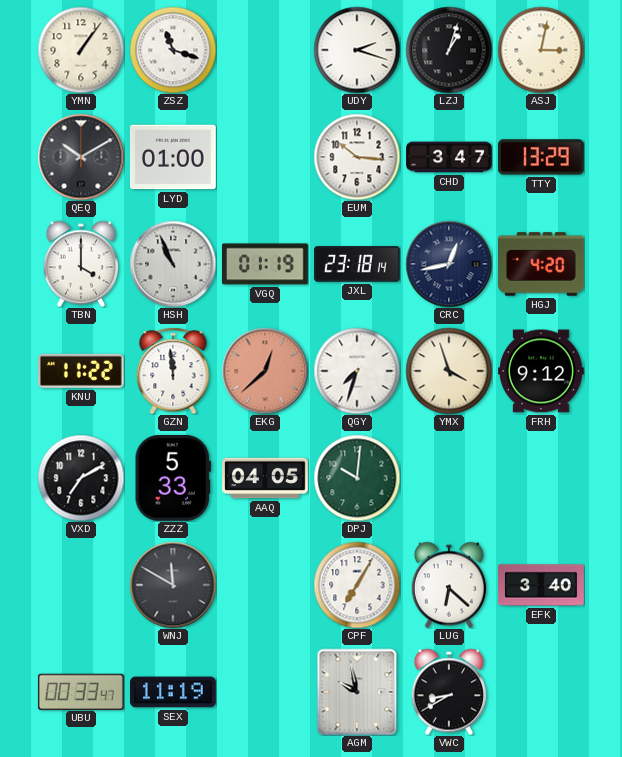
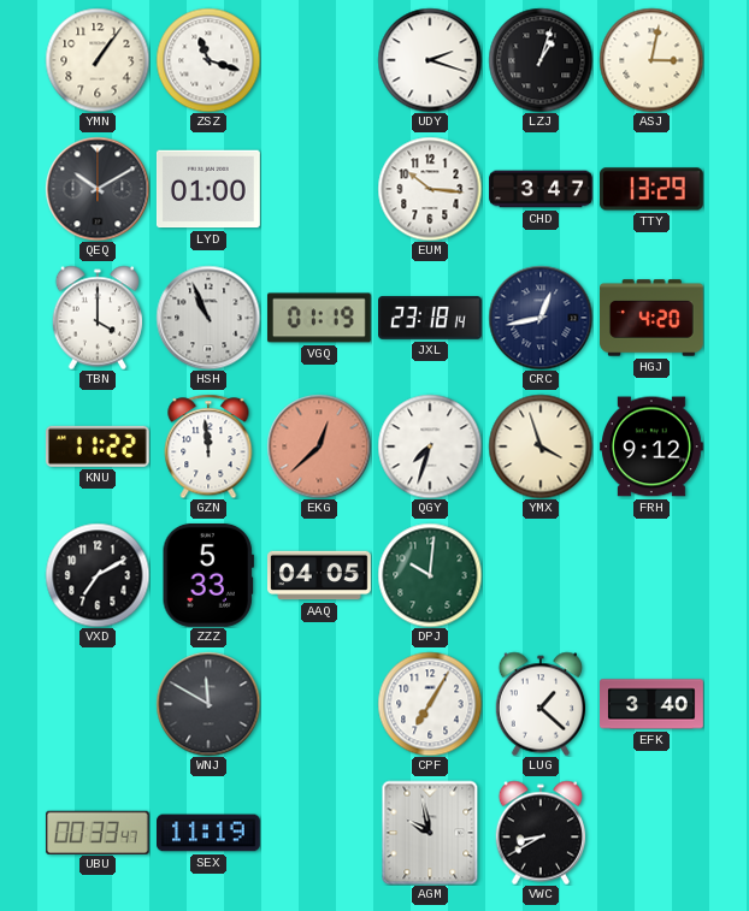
LUG: 6:22 -> 1:22 (541, 704)
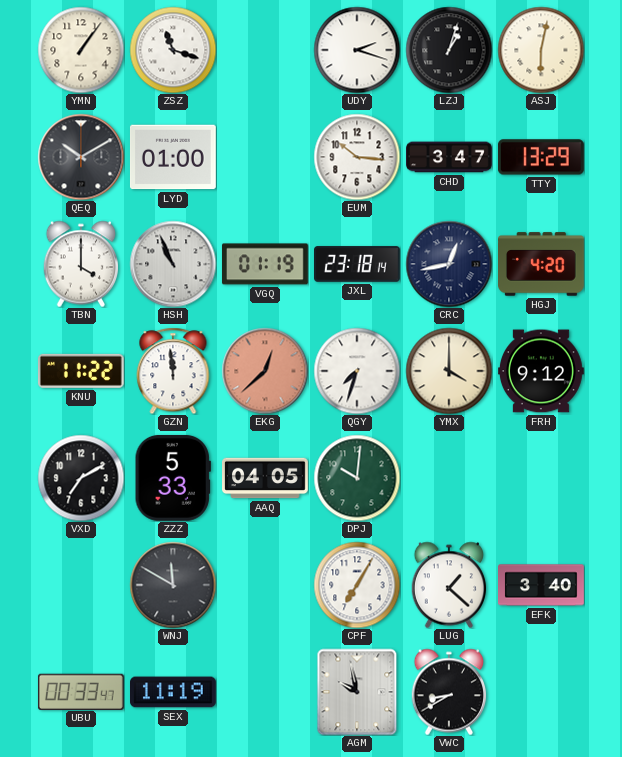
ASJ: 3:02 -> 6:02 (541, 50)
YMX: 3:57 -> 4:00 (449, 371)
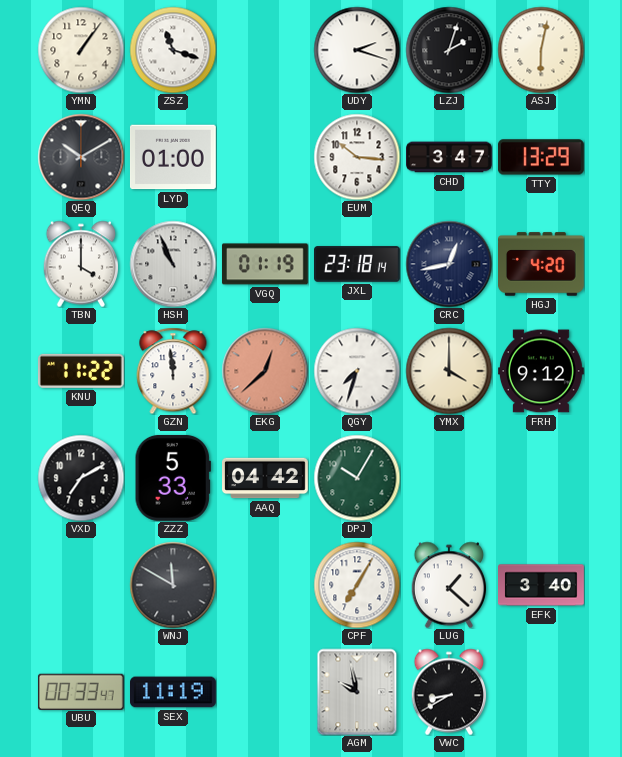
LZJ: 1:03 -> 2:03 (449, 50)
AAQ: 04:05 -> 04:42 (266, 478)
DPJ: 10:01 -> 10:05 (357, 478)
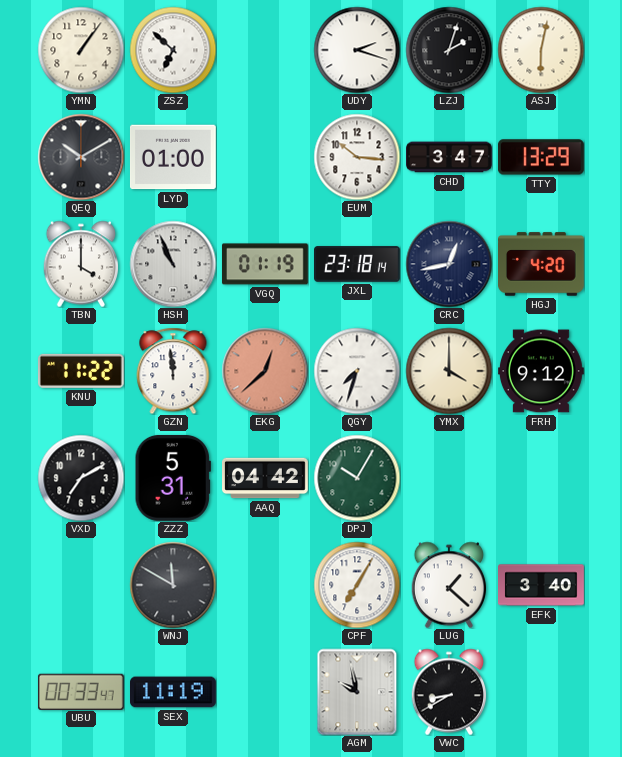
ZSZ: 11:18 -> 6:52 (173, 50)
ZZZ: 5:33 -> 5:31 (173, 478)
